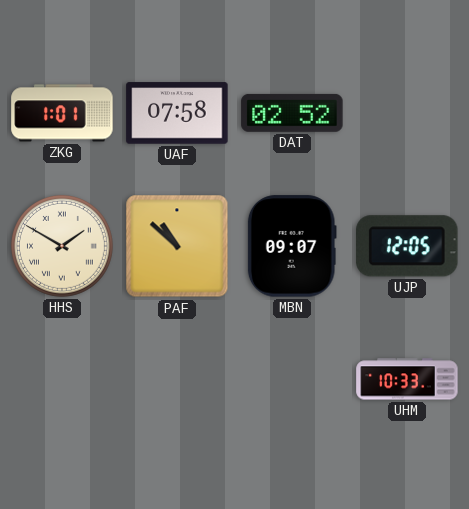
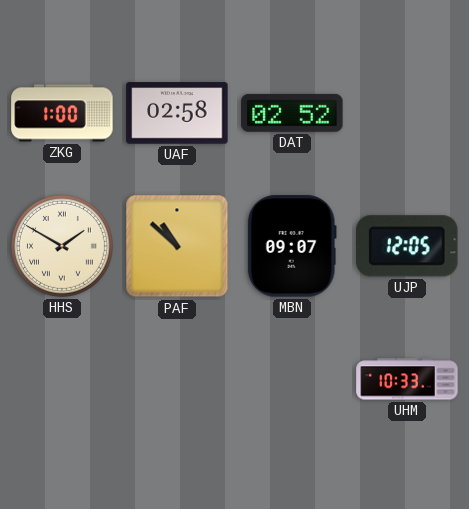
ZKG: 1:01 -> 1:00 (62, 113)
UAF: 07:58 -> 02:58 (177, 113)
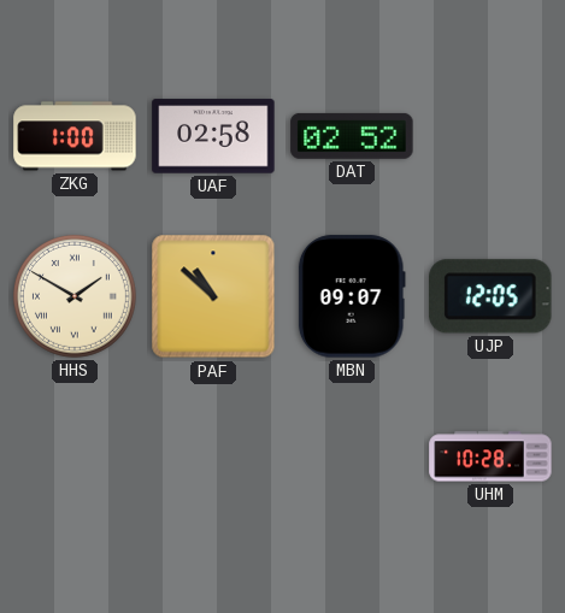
UHM: 10:33 -> 10:28 (490, 456)
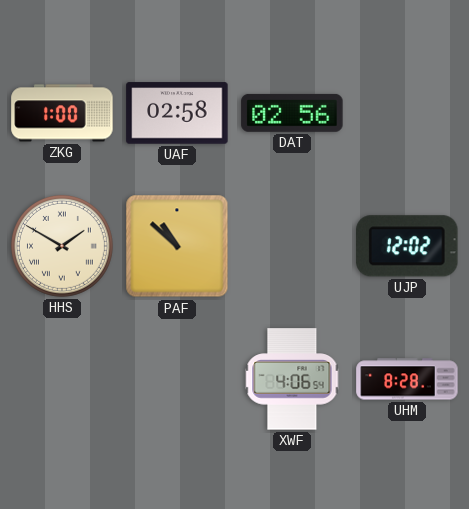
DAT: 02:52 -> 02:56 (292, 113)
MBN: 09:07 -> none (352, 296)
UJP: 12:05 -> 12:02 (407, 246)
XWF: none -> 4:06 (292, 379)
UHM: 10:28 -> 8:28 (407, 379)
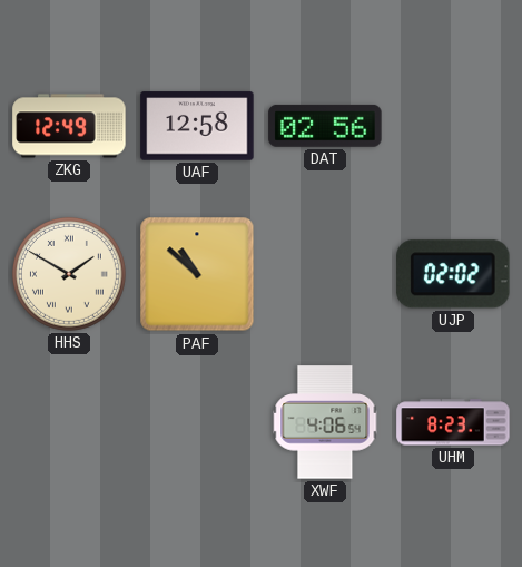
ZKG: 1:00 -> 12:49 (69, 126)
UAF: 02:58 -> 12:58 (197, 126)
UJP: 12:02 -> 02:02 (453, 274)
UHM: 8:28 -> 8:23 (453, 422)
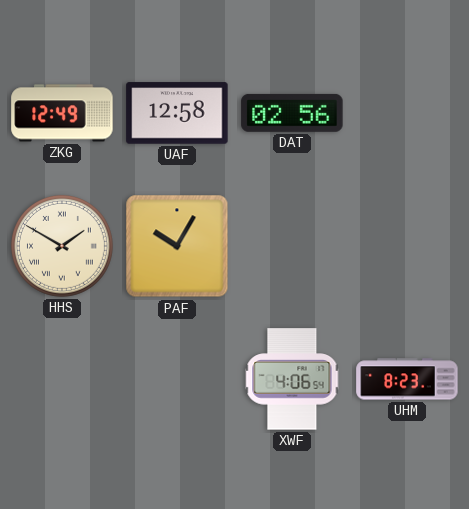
PAF: 10:52 -> 10:05 (177, 246)
UJP: 02:02 -> none (453, 274)
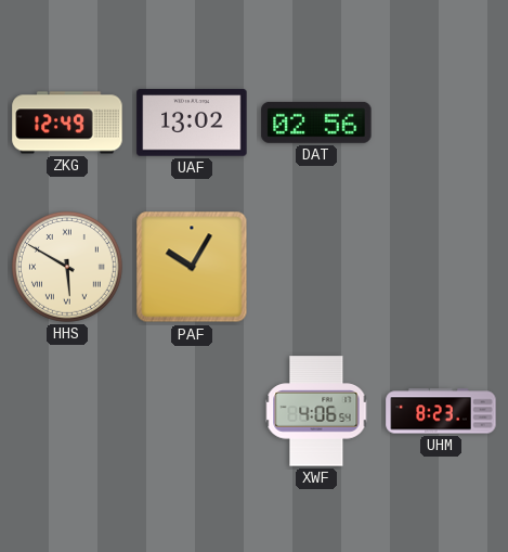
UAF: 12:58 -> 13:02 (192, 123)
HHS: 1:50 -> 5:50 (67, 267)
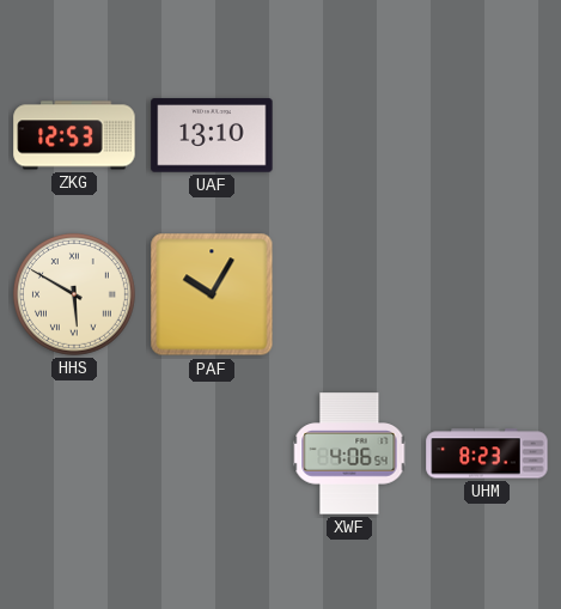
ZKG: 12:49 -> 12:53 (74, 135)
UAF: 13:02 -> 13:10 (212, 135)
DAT: 02:56 -> none (316, 123)
